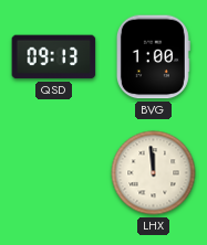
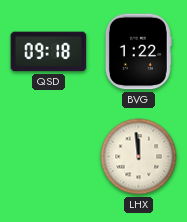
QSD: 09:13 -> 09:18 (49, 52)
BVG: 1:00 -> 1:22 (138, 52)
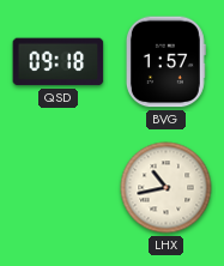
BVG: 1:22 -> 1:57 (165, 62)
LHX: 11:59 -> 10:43 (167, 188)
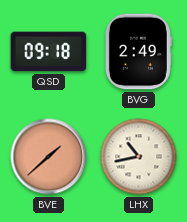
BVG: 1:57 -> 2:49 (138, 52)
BVE: none -> 1:38 (49, 157)
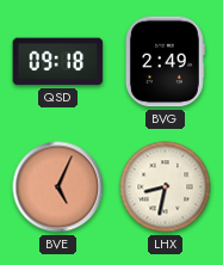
BVE: 1:38 -> 5:04 (58, 187)
LHX: 10:43 -> 8:32 (166, 187)
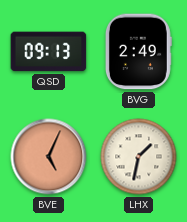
QSD: 09:18 -> 09:13 (49, 52)
LHX: 8:32 -> 1:32 (139, 157)
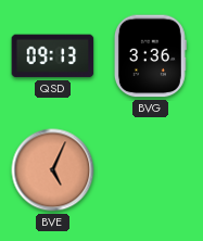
BVG: 2:49 -> 3:36 (150, 56)
LHX: 1:32 -> none (139, 157)
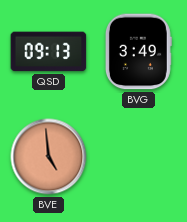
BVG: 3:36 -> 3:49 (138, 52)
BVE: 5:04 -> 4:59 (49, 157)
